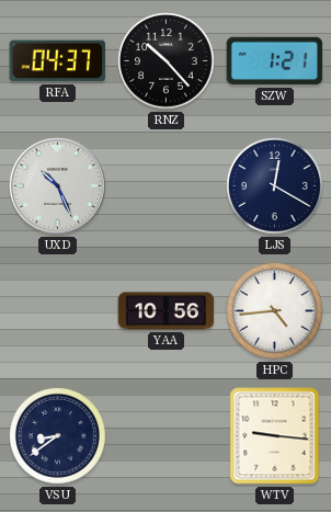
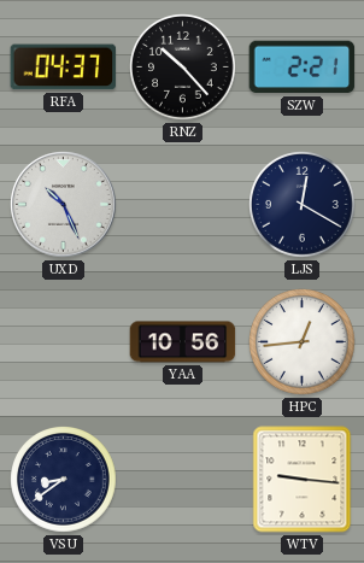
SZW: 1:21 -> 2:21 (303, 68)
HPC: 4:44 -> 12:44 (303, 342)
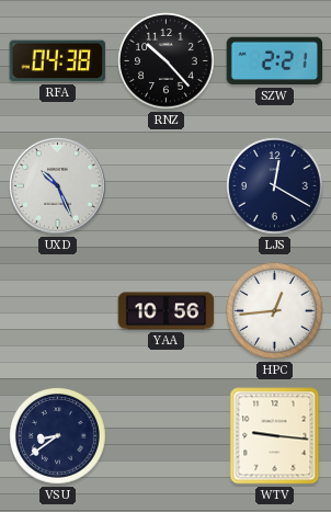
RFA: 04:37 -> 04:38 (58, 61)
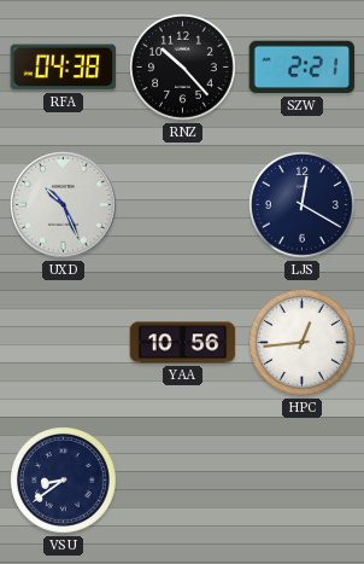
WTV: 9:16 -> none (275, 436)
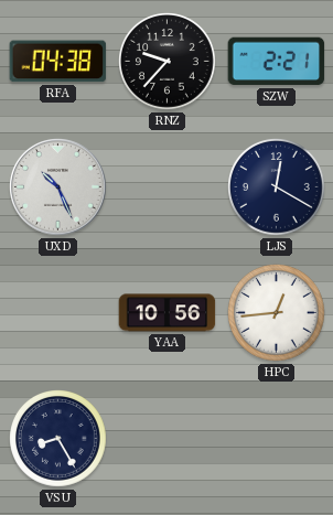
RNZ: 10:23 -> 9:37 (168, 62)
VSU: 8:39 -> 8:25 (58, 439)
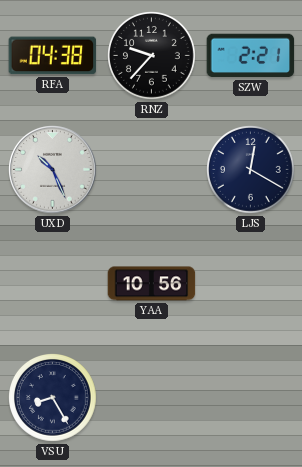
HPC: 12:44 -> none (277, 313)
